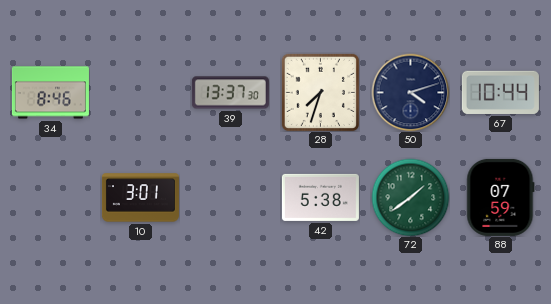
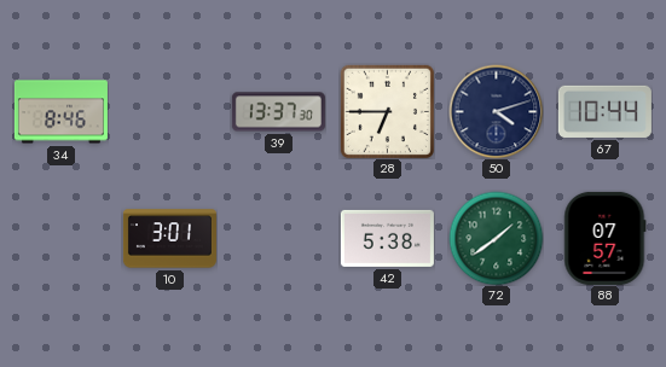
28: 7:33 -> 6:45 (387, 111)
88: 07:59 -> 07:57 (606, 238)
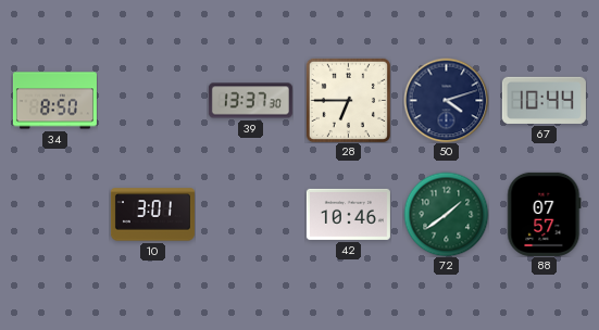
34: 8:46 -> 8:50 (54, 101)
42: 5:38 -> 10:46 (348, 214)
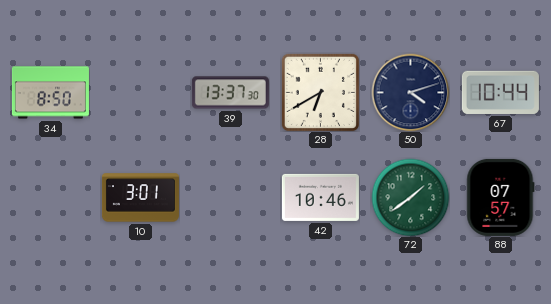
28: 6:45 -> 6:40 (320, 92)
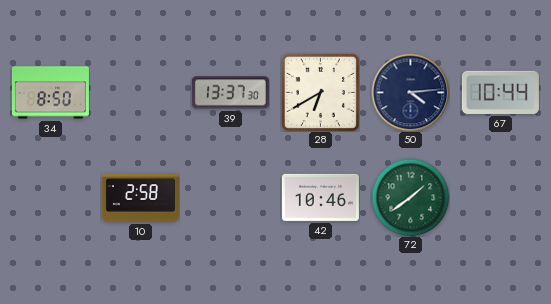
50: 4:12 -> 4:14 (410, 92)
10: 3:01 -> 2:58 (140, 198)
88: 07:57 -> none (501, 197)
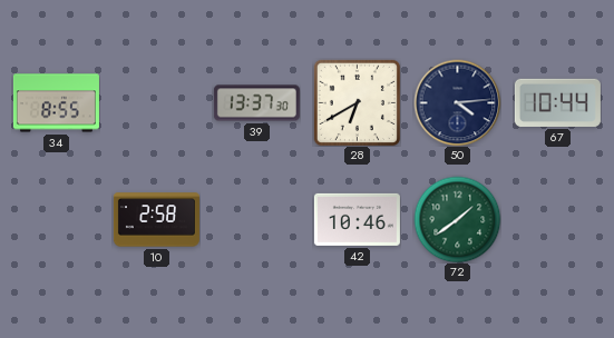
34: 8:50 -> 8:55 (56, 103)
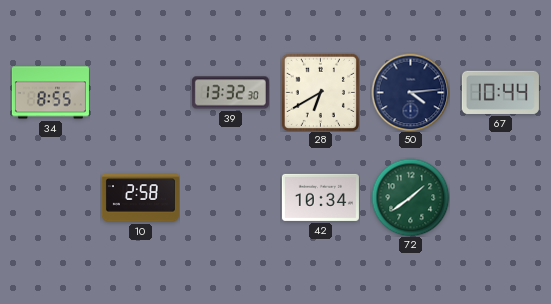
39: 13:37 -> 13:32 (230, 93)
42: 10:46 -> 10:34 (320, 197)
